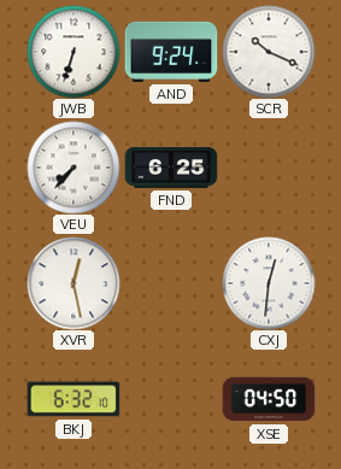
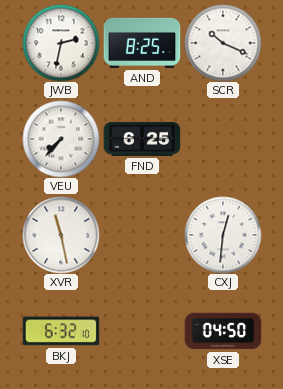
JWB: 6:33 -> 2:32 (61, 43)
AND: 9:24 -> 8:25 (142, 43)
XVR: 12:28 -> 11:28 (61, 235)
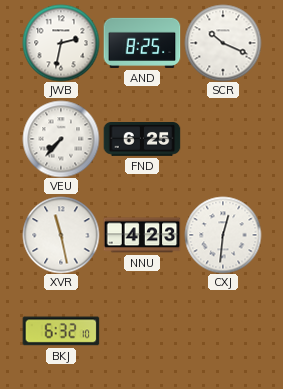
NNU: none -> 4:23 (142, 235)
XSE: 04:50 -> none (223, 331)
